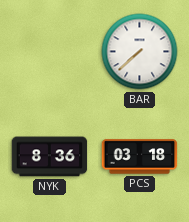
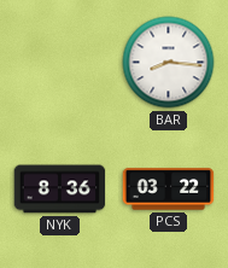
BAR: 7:38 -> 8:16 (169, 63)
PCS: 03:18 -> 03:22 (169, 190)
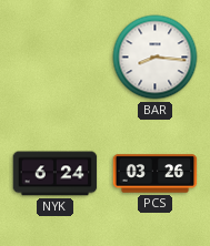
NYK: 8:36 -> 6:24 (56, 174)
PCS: 03:22 -> 03:26 (156, 174)
